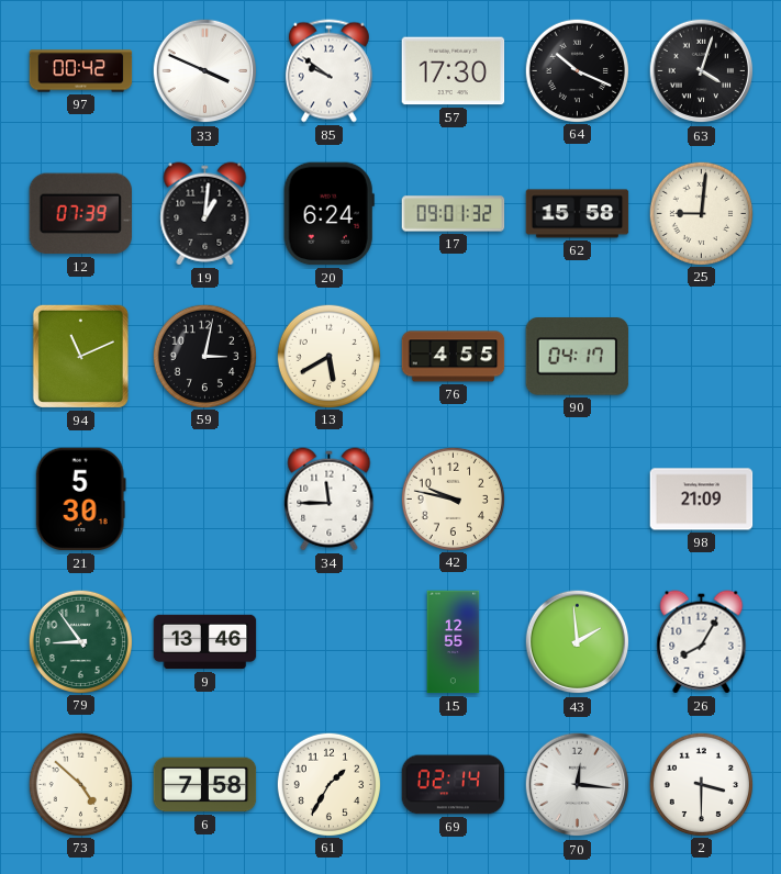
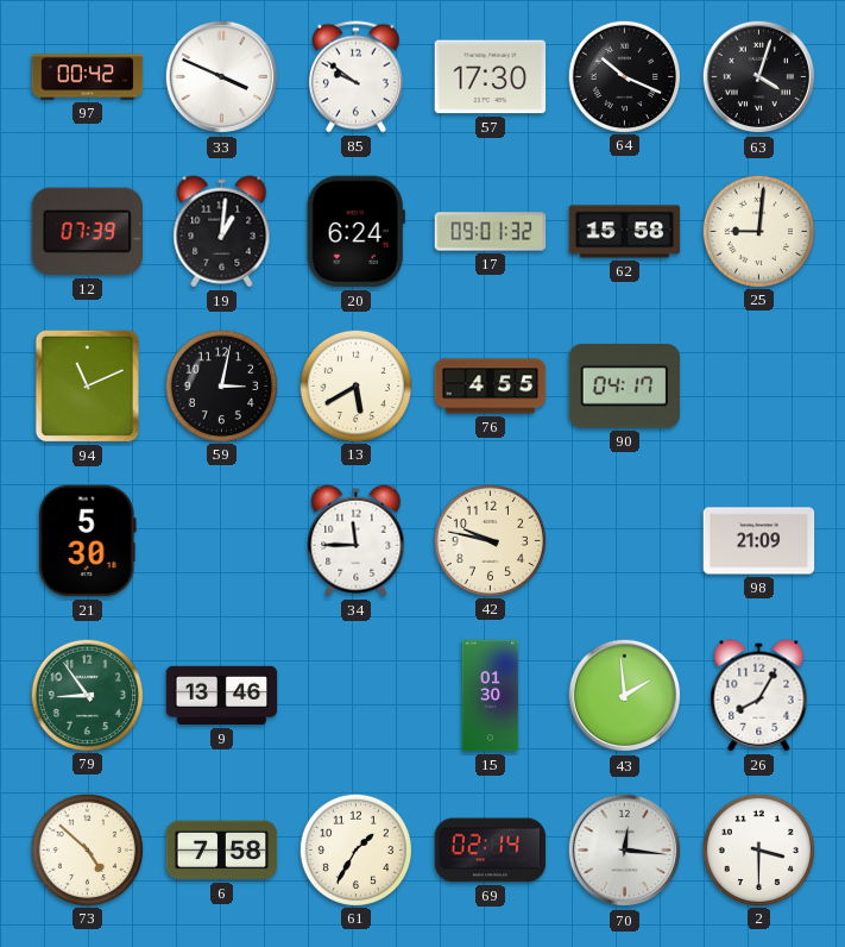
15: 12:55 -> 01:30 (491, 696)
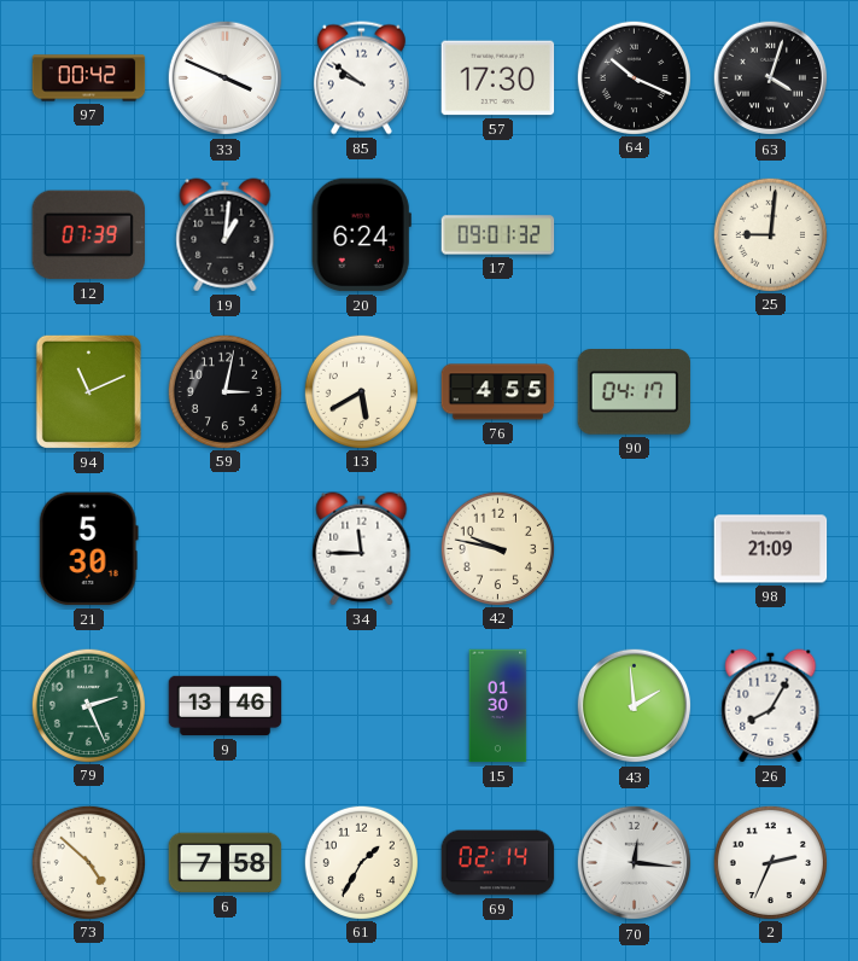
62: 15:58 -> none (625, 232)
79: 8:54 -> 2:26 (88, 705)
2: 3:30 -> 2:34 (770, 862)
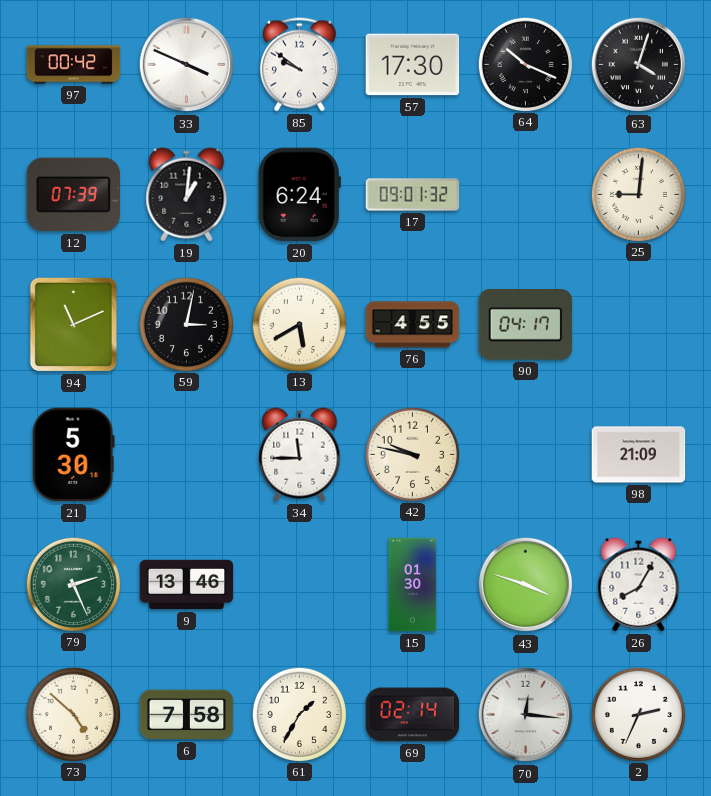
43: 1:59 -> 3:48 (526, 585)
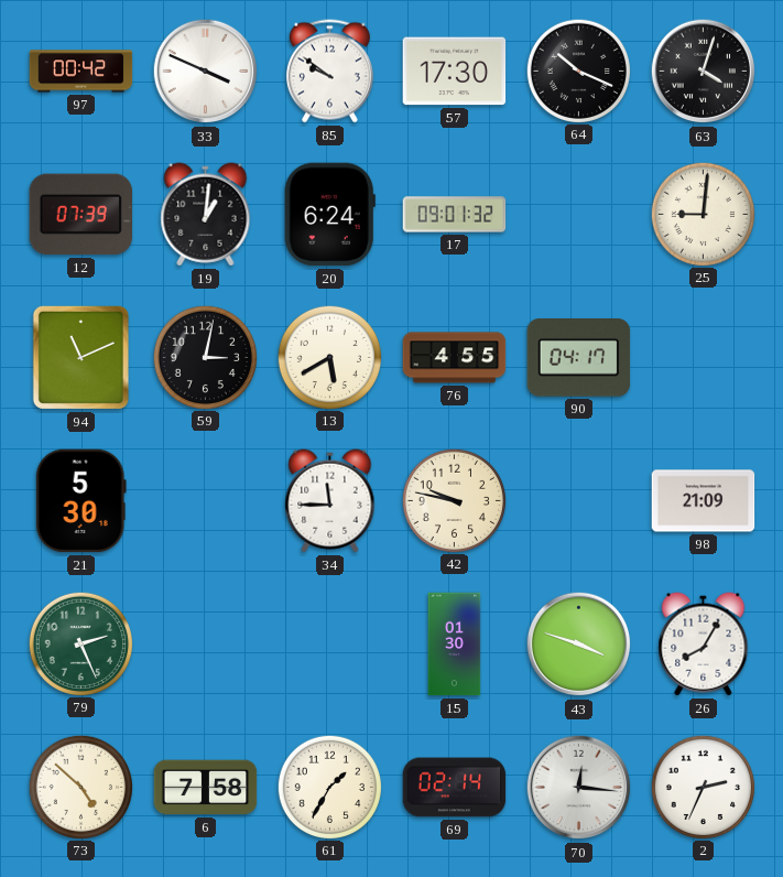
9: 13:46 -> none (187, 585)
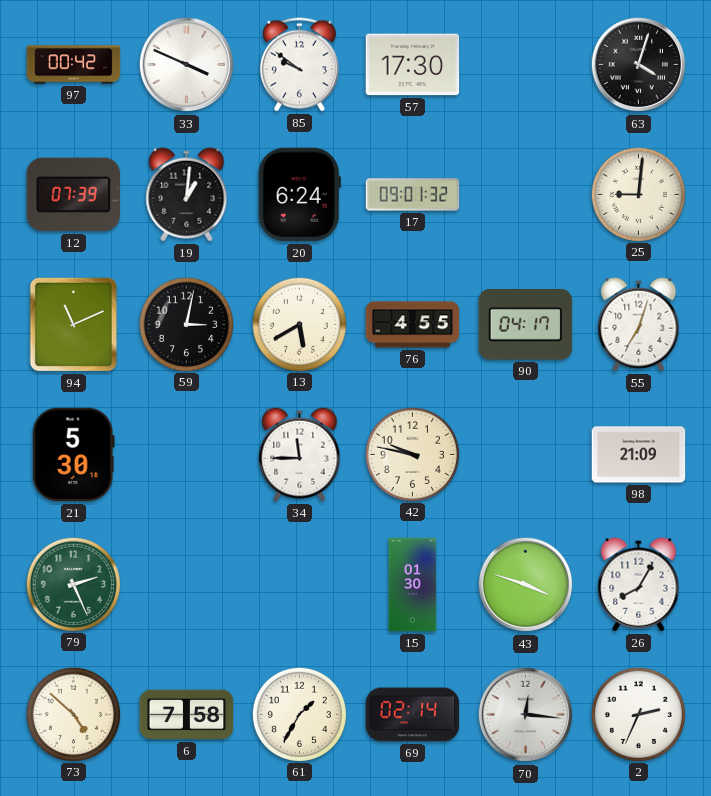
64: 10:19 -> none (578, 71)
55: none -> 7:03 (639, 325)
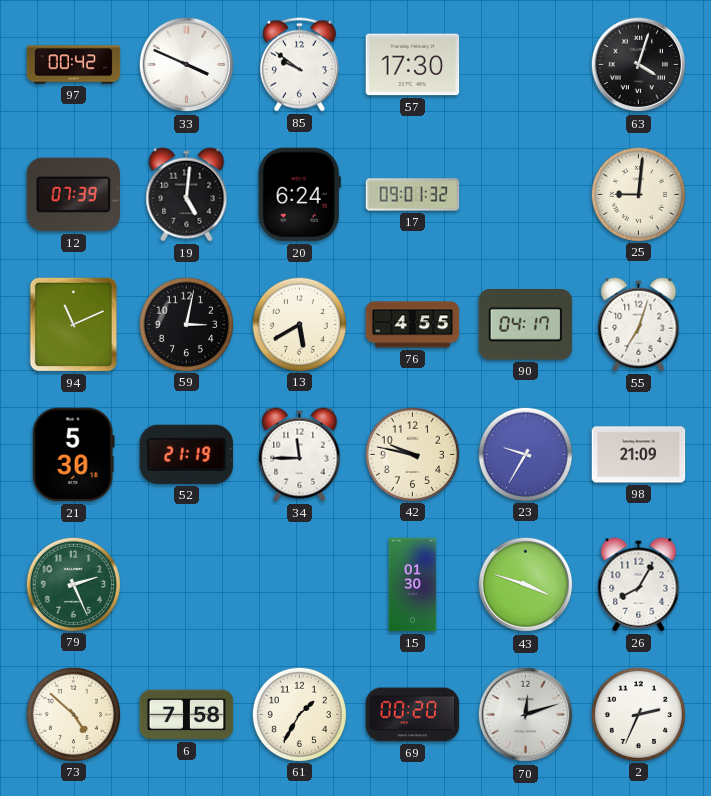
19: 1:01 -> 5:01 (187, 195)
52: none -> 21:19 (187, 454)
23: none -> 9:35 (525, 454)
69: 02:14 -> 00:20 (413, 715)
70: 12:16 -> 12:12 (526, 715)
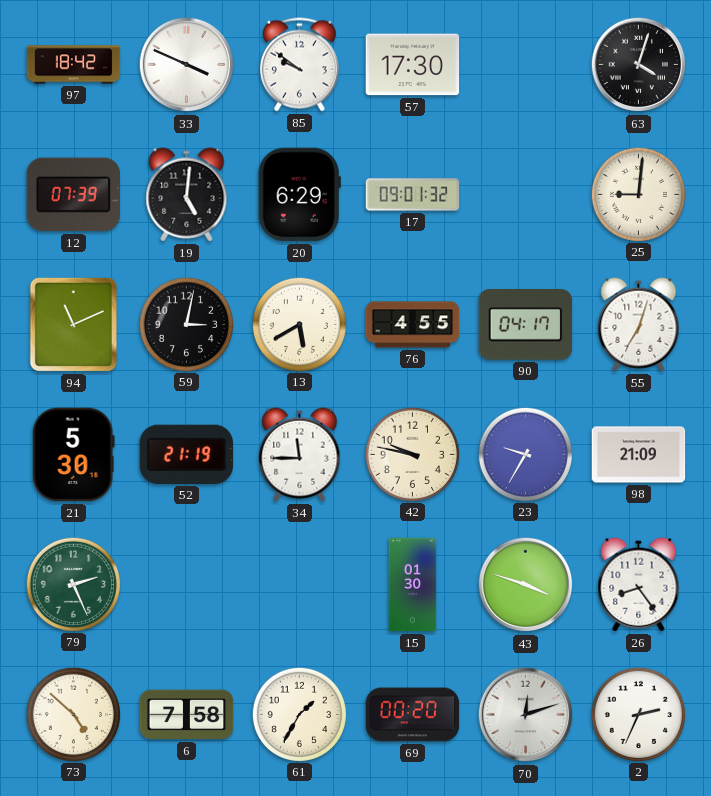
97: 00:42 -> 18:42 (74, 65)
20: 6:24 -> 6:29 (299, 195)
26: 8:05 -> 8:24 (639, 585)
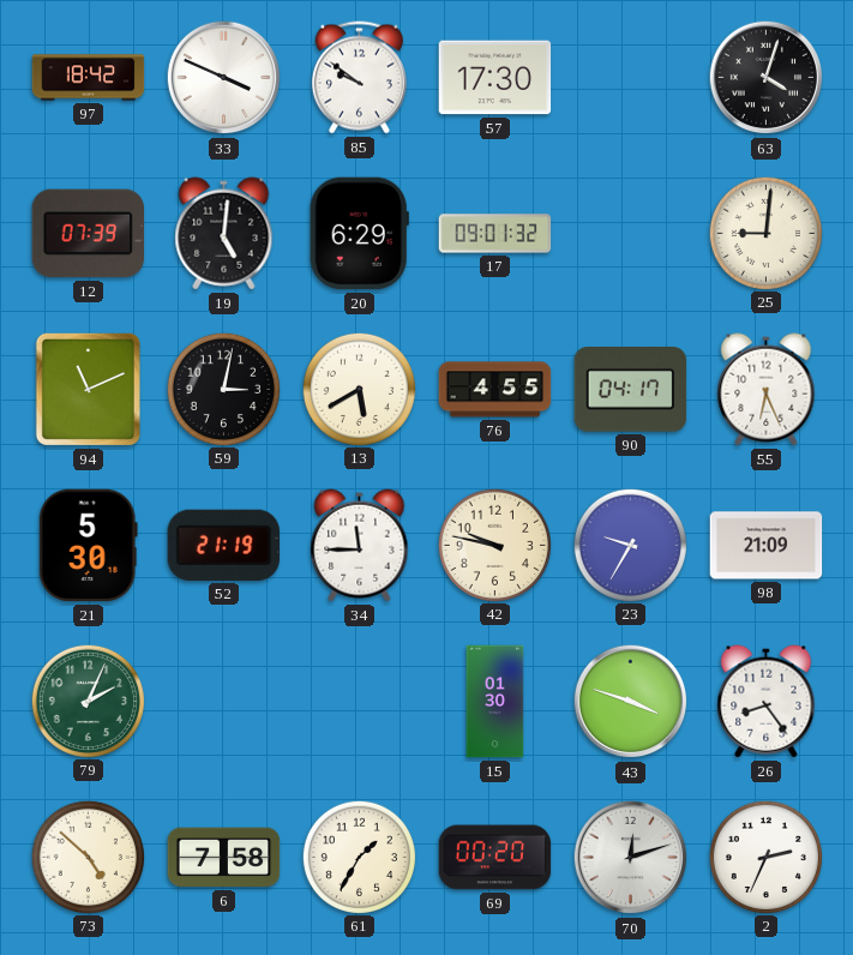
55: 7:03 -> 6:26 (767, 390)
79: 2:26 -> 2:04 (88, 701)
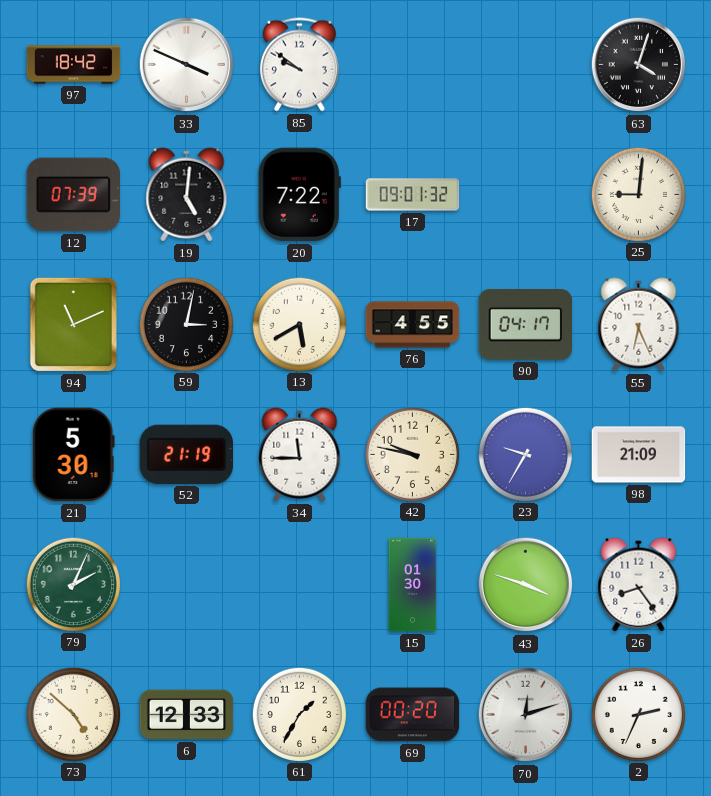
57: 17:30 -> none (495, 78)
20: 6:29 -> 7:22 (299, 195)
6: 7:58 -> 12:33 (187, 715)
